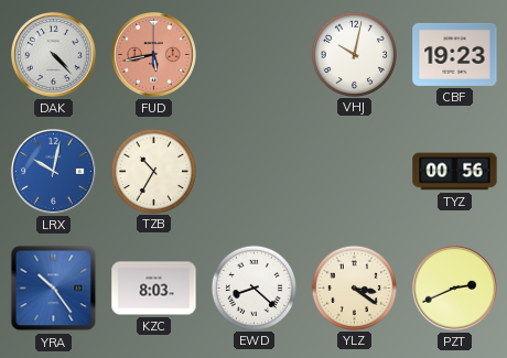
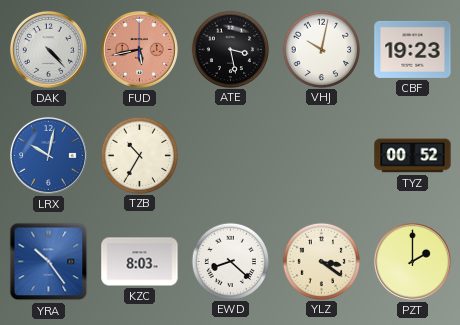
ATE: none -> 3:28 (230, 49)
TYZ: 00:56 -> 00:52 (413, 156)
PZT: 2:41 -> 2:00 (412, 261)
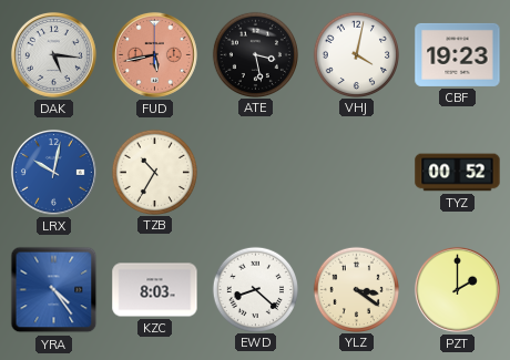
DAK: 4:23 -> 5:16 (53, 54)
VHJ: 10:02 -> 4:02 (356, 54)
YRA: 10:24 -> 4:24 (54, 290)
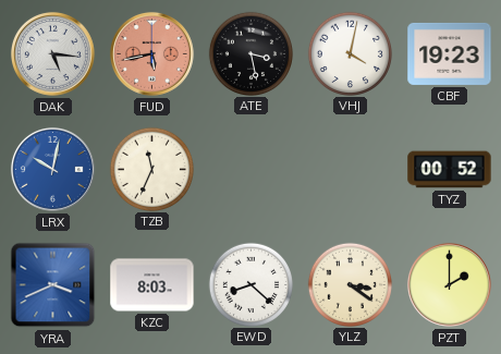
TZB: 10:35 -> 11:34 (151, 169)
YRA: 4:24 -> 3:41 (53, 285)
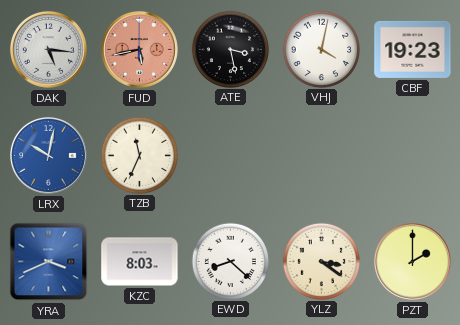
TYZ: 00:52 -> none (450, 170)
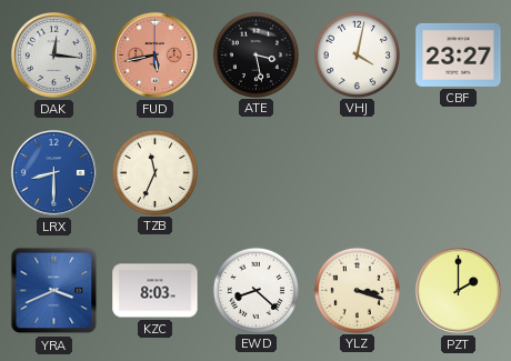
DAK: 5:16 -> 12:16 (53, 54)
CBF: 19:23 -> 23:27 (459, 54)
LRX: 10:02 -> 8:30 (53, 172)
YLZ: 3:21 -> 3:18 (357, 290)
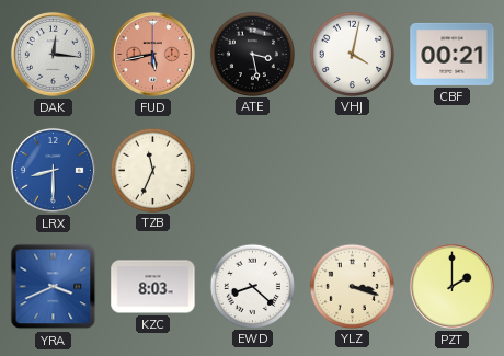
CBF: 23:27 -> 00:21 (453, 54)
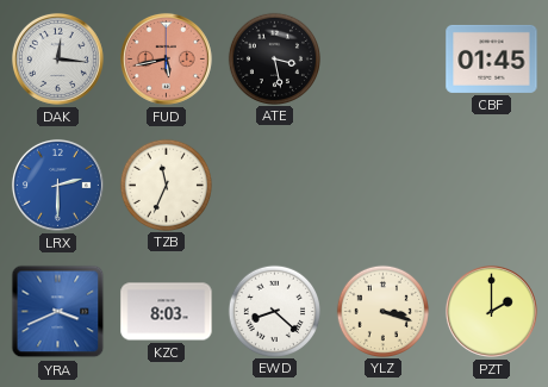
VHJ: 4:02 -> none (352, 54)
CBF: 00:21 -> 01:45 (492, 58)
LRX: 8:30 -> 2:30 (57, 185)
